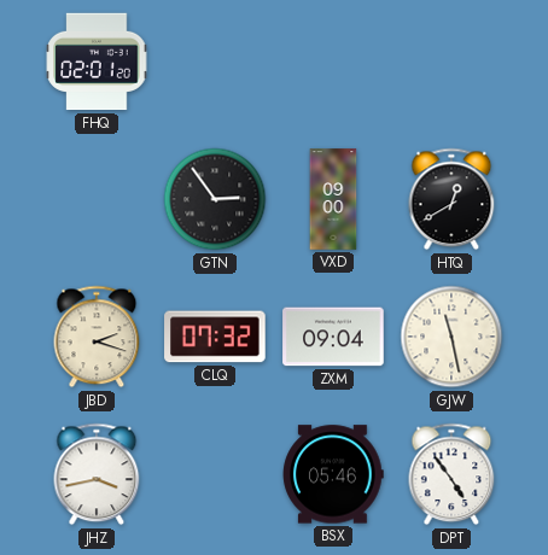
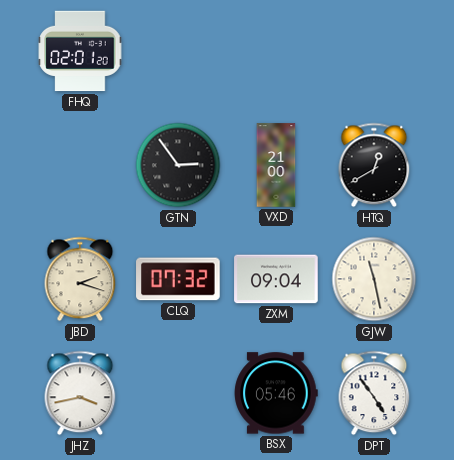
VXD: 09:00 -> 21:00 (276, 165)
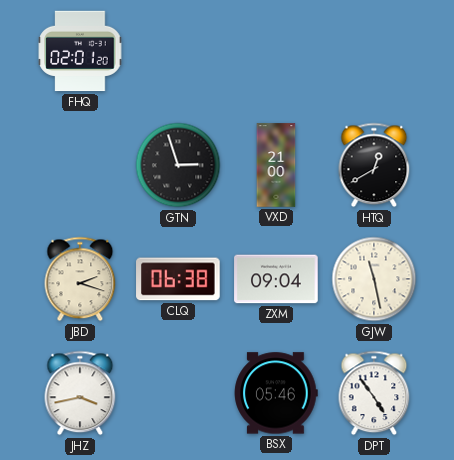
GTN: 2:54 -> 2:57 (178, 165)
CLQ: 07:32 -> 06:38 (178, 279)
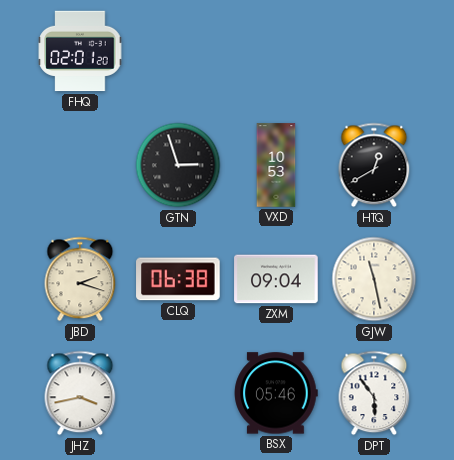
VXD: 21:00 -> 10:53 (276, 165)
DPT: 4:54 -> 5:54 (374, 393)
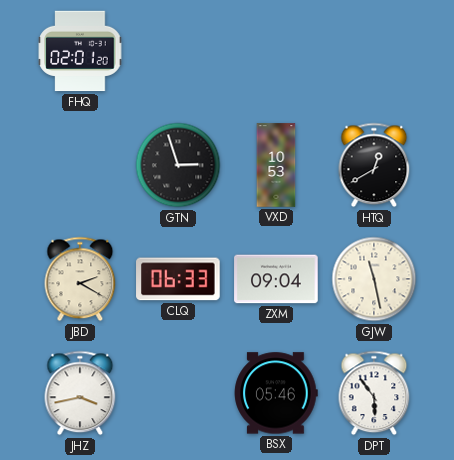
JBD: 2:18 -> 2:20 (80, 279)
CLQ: 06:38 -> 06:33 (178, 279)
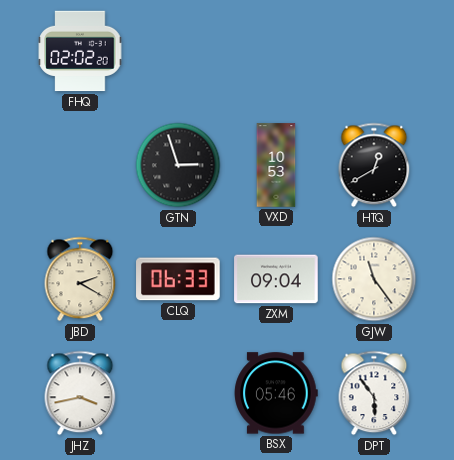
FHQ: 02:01 -> 02:02 (80, 51)
GJW: 11:28 -> 11:24 (374, 279)
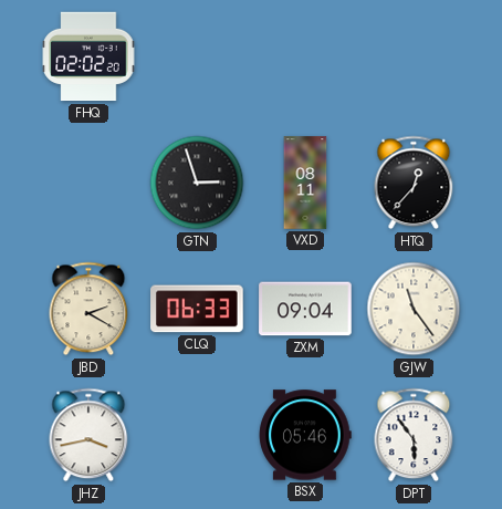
VXD: 10:53 -> 08:11 (305, 183)
HTQ: 12:40 -> 12:37 (414, 183)
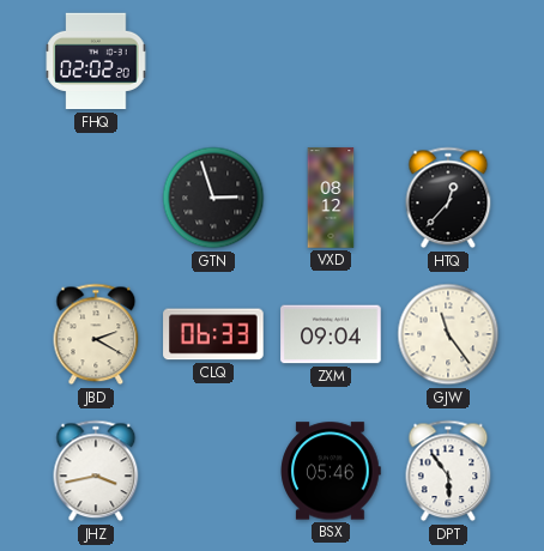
VXD: 08:11 -> 08:12 (331, 198)
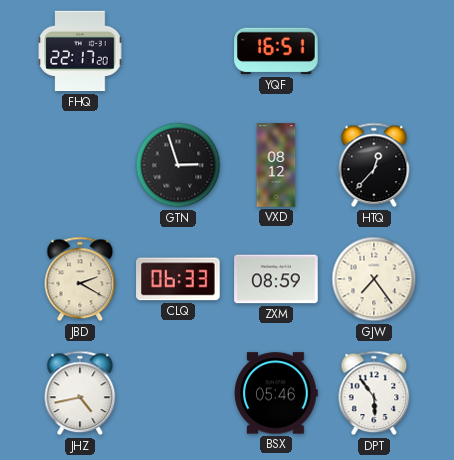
FHQ: 02:02 -> 22:17 (80, 51)
YQF: none -> 16:51 (276, 51)
ZXM: 09:04 -> 08:59 (276, 279)
GJW: 11:24 -> 7:24 (374, 279)
JHZ: 3:43 -> 4:43 (80, 393)
